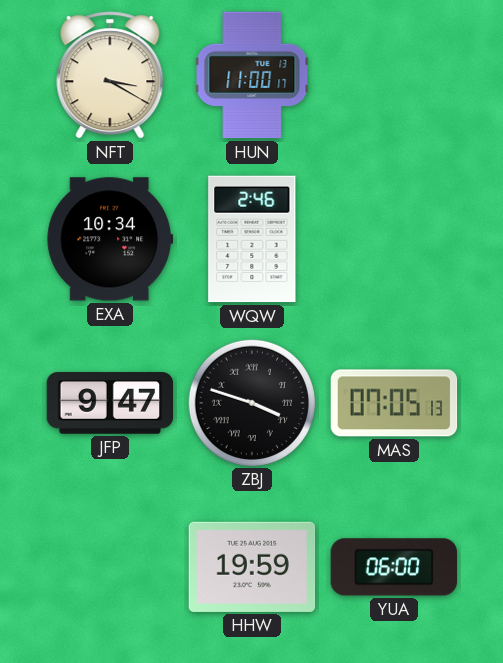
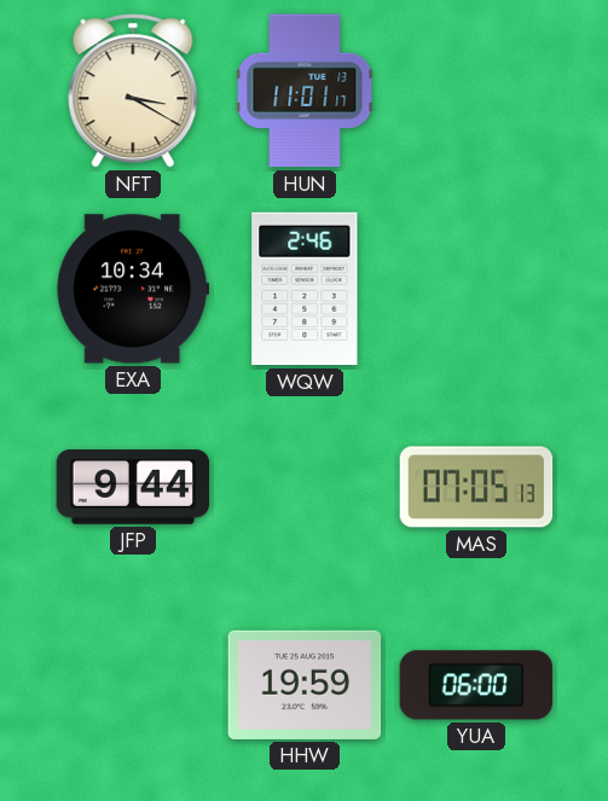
HUN: 11:00 -> 11:01 (305, 91)
JFP: 9:47 -> 9:44 (133, 487)
ZBJ: 3:48 -> none (251, 402)
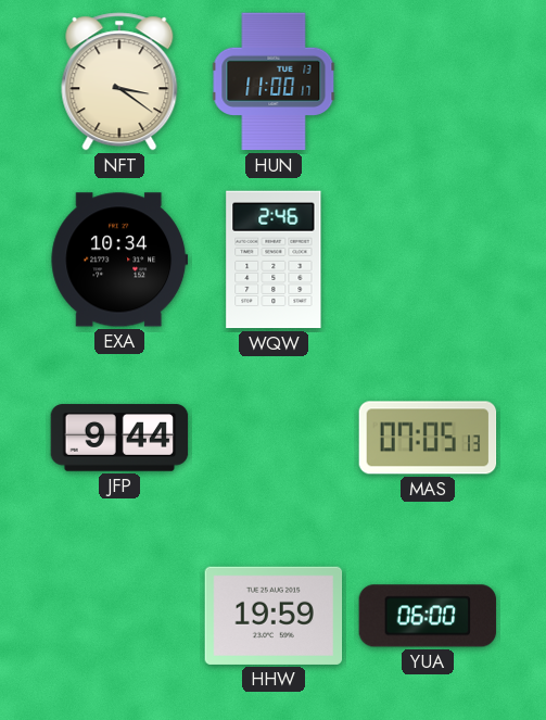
NFT: 3:20 -> 3:21 (119, 81)
HUN: 11:01 -> 11:00 (274, 81)
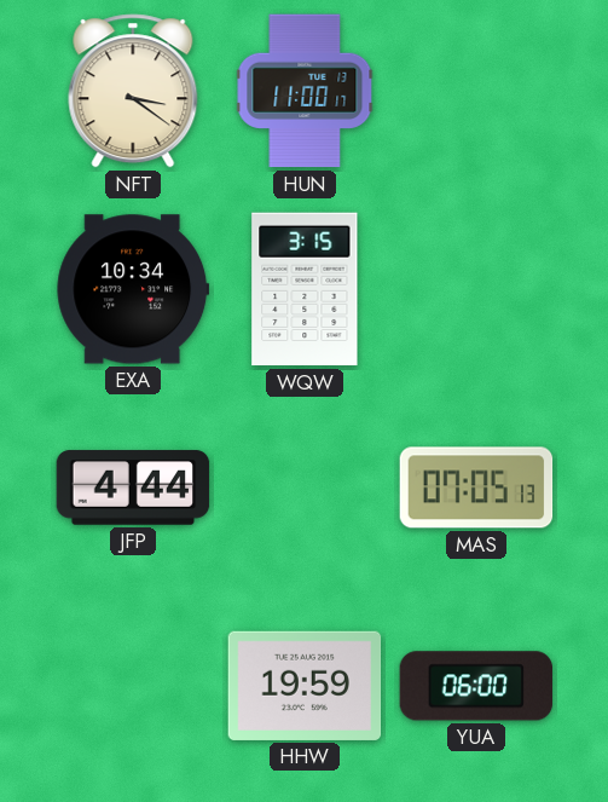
WQW: 2:46 -> 3:15 (305, 289)
JFP: 9:44 -> 4:44 (133, 487)
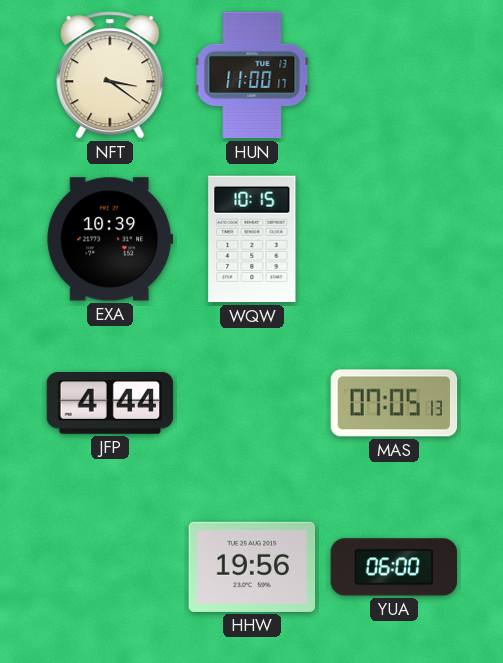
EXA: 10:34 -> 10:39 (110, 239)
WQW: 3:15 -> 10:15 (252, 239)
HHW: 19:59 -> 19:56 (252, 567)
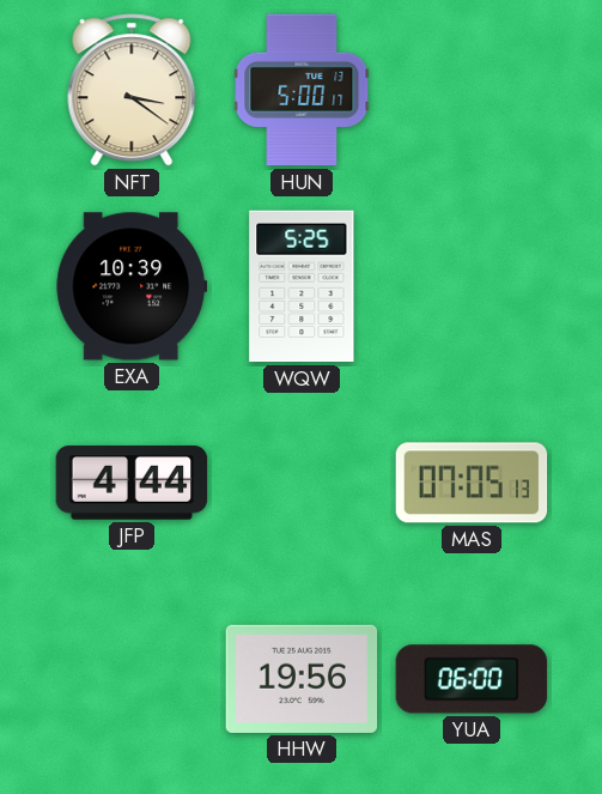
HUN: 11:00 -> 5:00 (302, 90)
WQW: 10:15 -> 5:25 (302, 286)
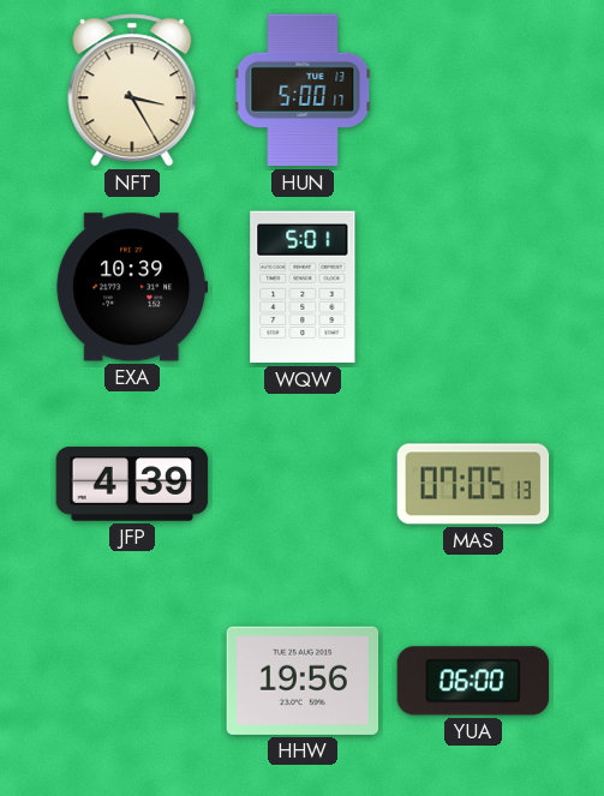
NFT: 3:21 -> 3:25 (132, 90)
WQW: 5:25 -> 5:01 (303, 287)
JFP: 4:44 -> 4:39 (132, 484)
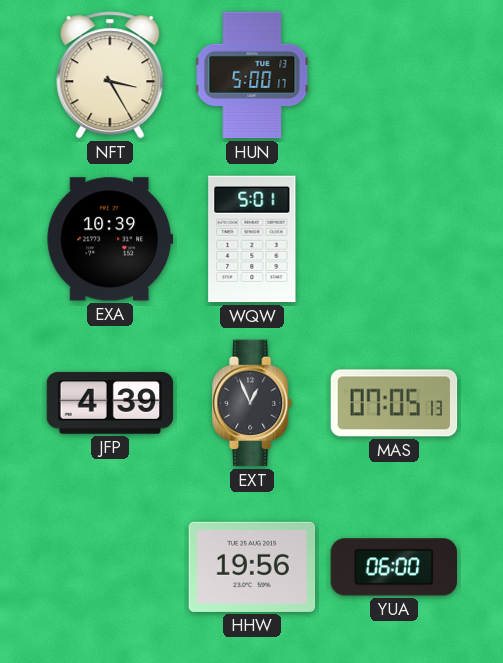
EXT: none -> 12:56 (253, 403)
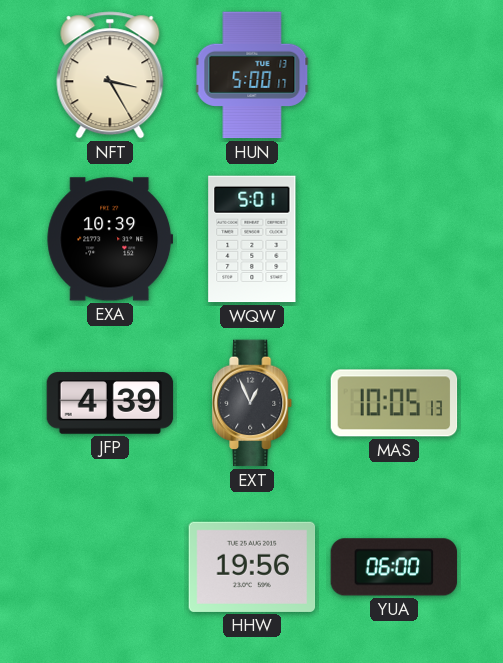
MAS: 07:05 -> 10:05 (394, 403)
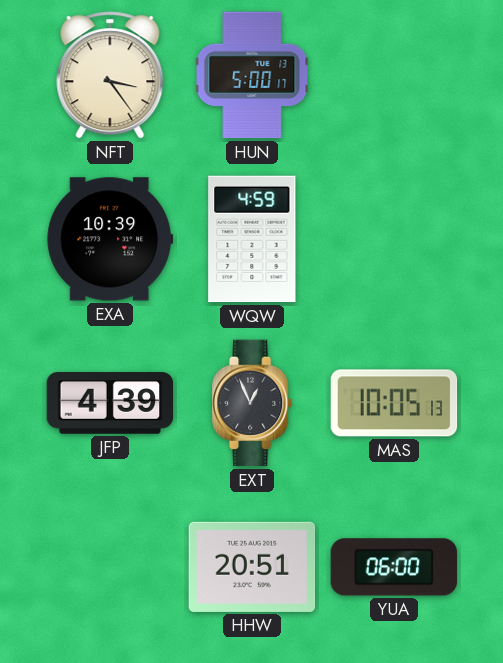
NFT: 3:25 -> 3:24 (110, 75)
WQW: 5:01 -> 4:59 (252, 239)
HHW: 19:56 -> 20:51 (252, 567)
